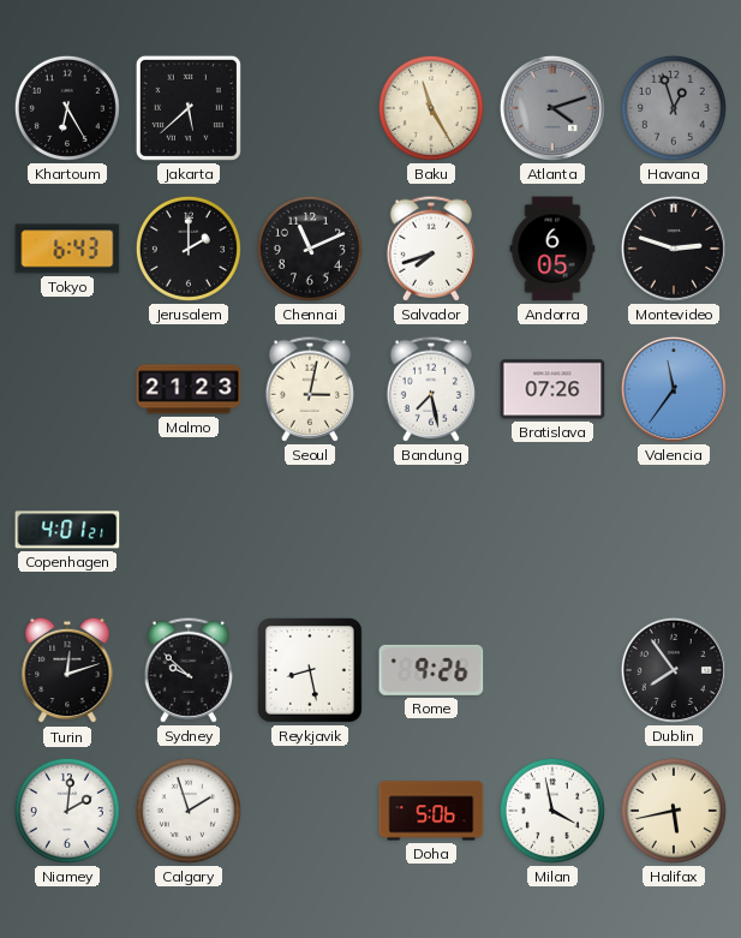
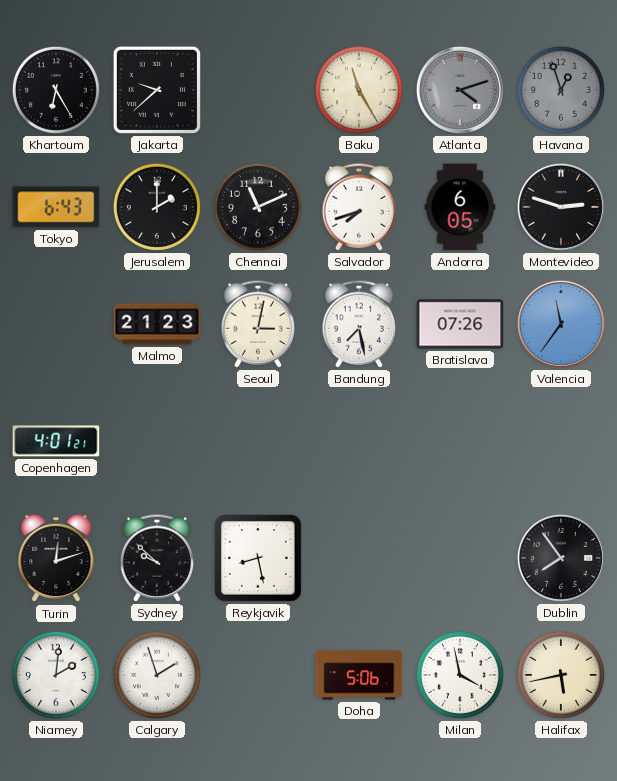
Jakarta: 5:38 -> 9:38 (157, 90)
Rome: 9:26 -> none (431, 670)
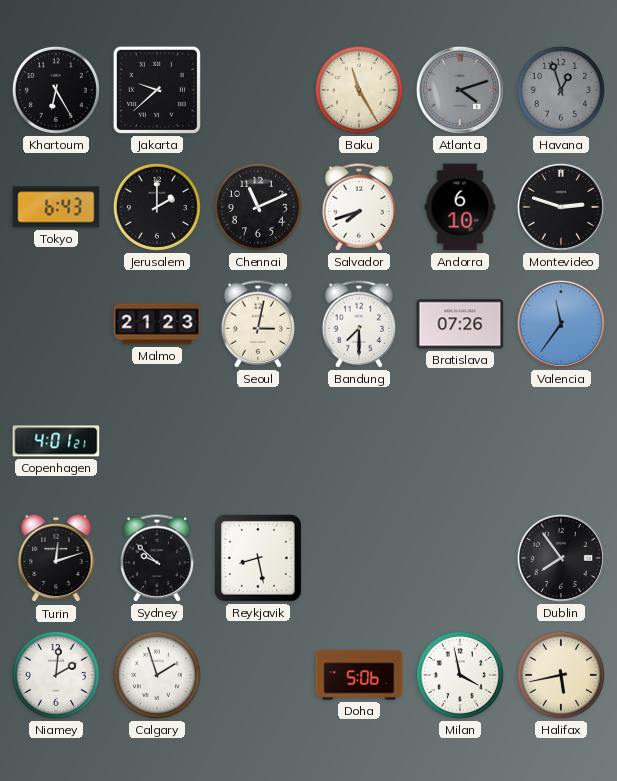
Andorra: 6:05 -> 6:10 (460, 207)
Bandung: 7:28 -> 7:30 (358, 324)
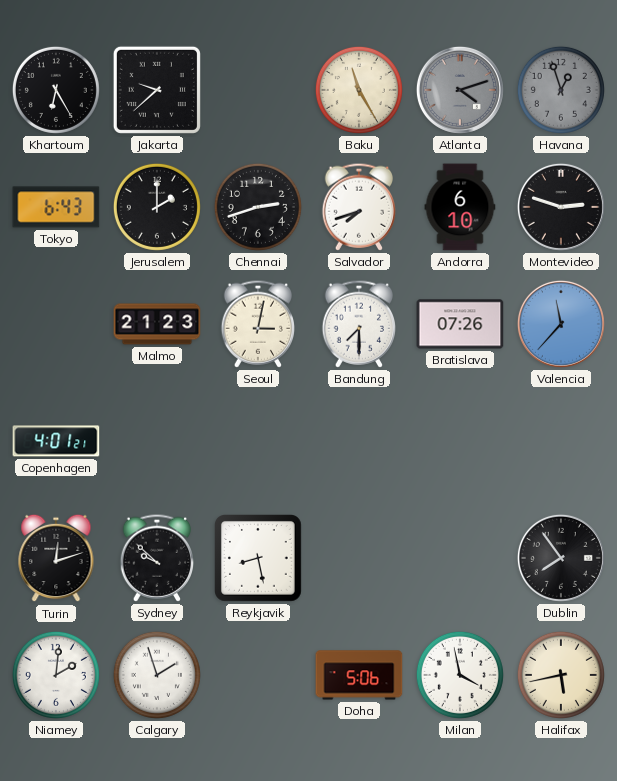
Chennai: 11:11 -> 2:42 (258, 207)
Valencia: 11:36 -> 11:37 (561, 324)
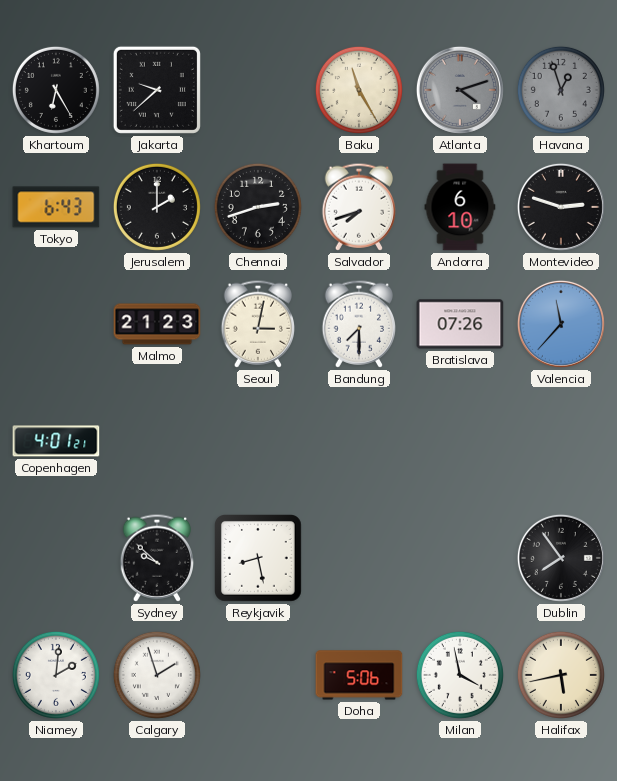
Turin: 12:12 -> none (56, 558)
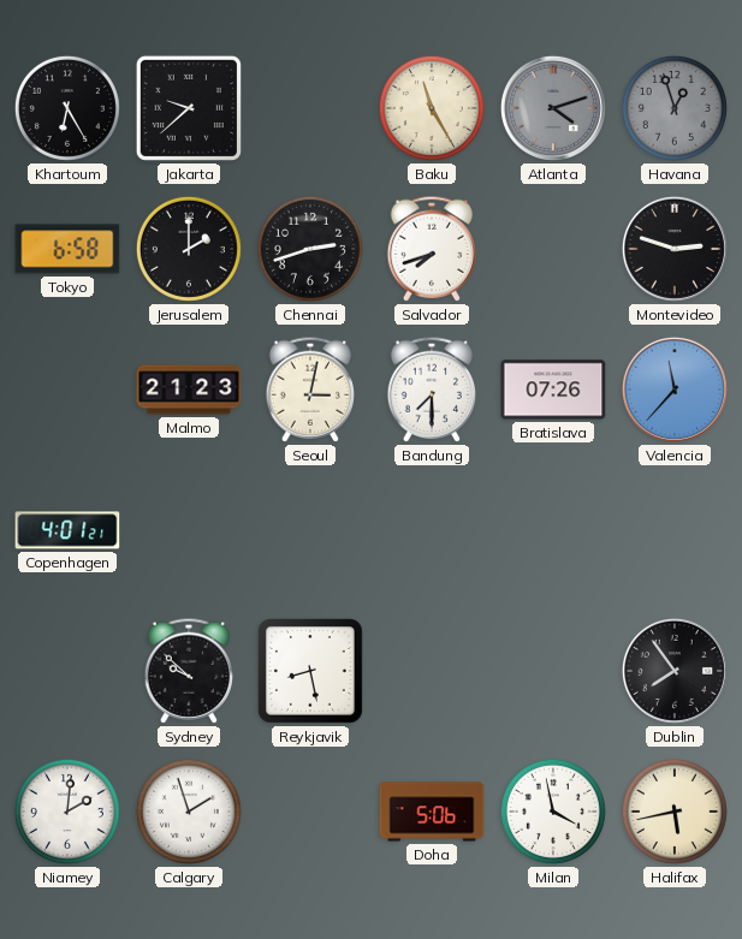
Tokyo: 6:43 -> 6:58 (67, 249)
Andorra: 6:10 -> none (460, 207)
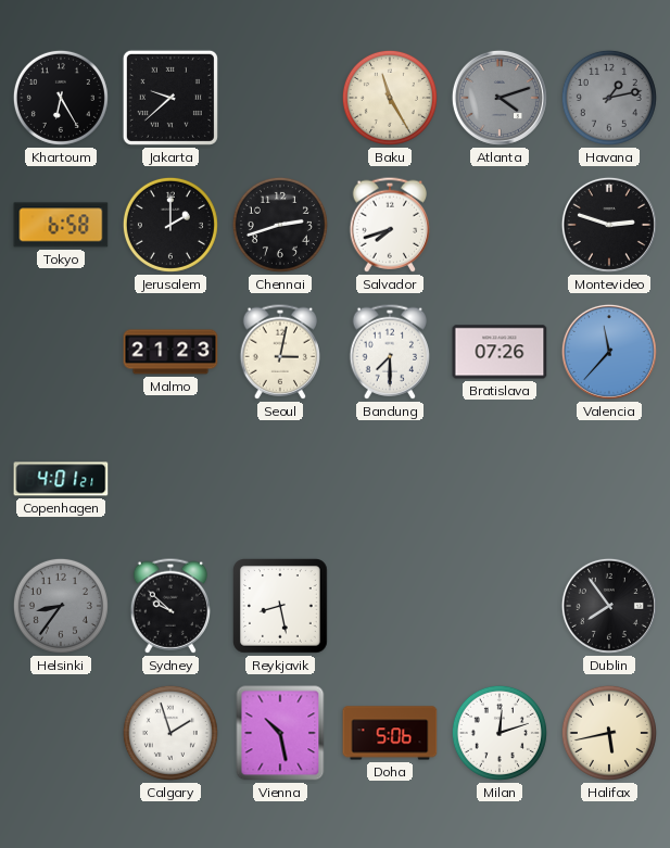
Havana: 12:57 -> 1:13 (609, 98)
Helsinki: none -> 8:36 (61, 606)
Niamey: 2:01 -> none (67, 812)
Vienna: none -> 10:28 (280, 733)
Milan: 3:58 -> 12:12 (500, 733)
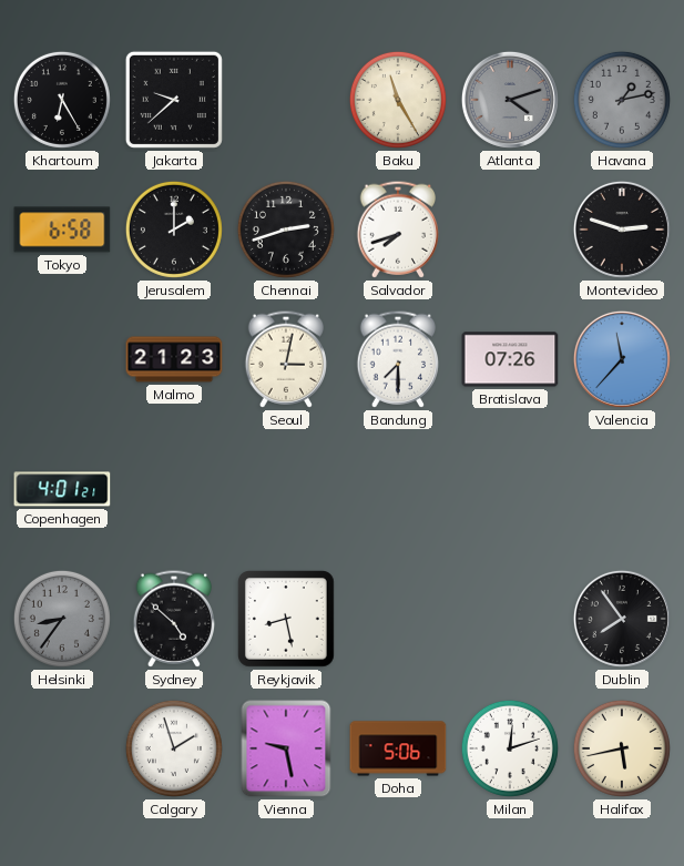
Sydney: 9:52 -> 4:52 (173, 619)
Vienna: 10:28 -> 9:28 (286, 748)
